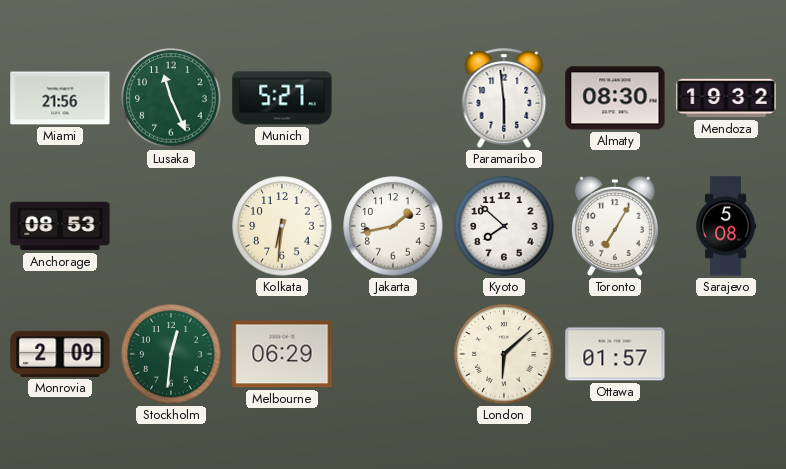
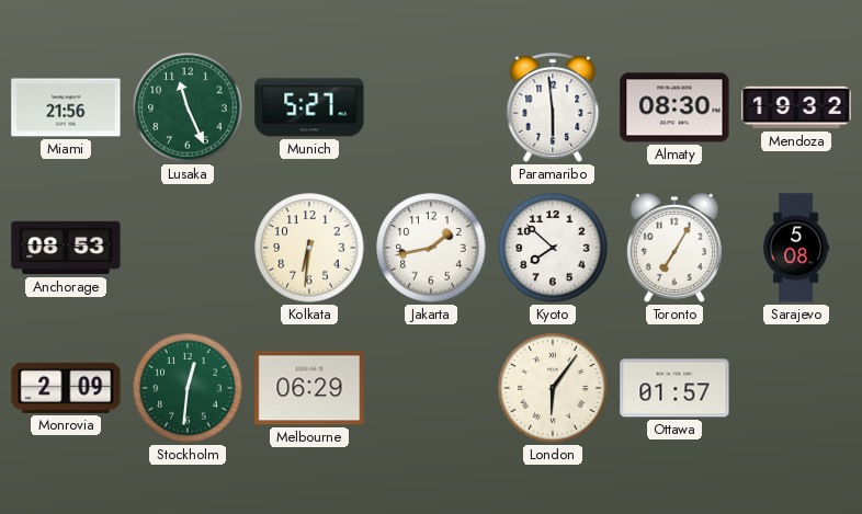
London: 6:08 -> 6:06 (553, 388)
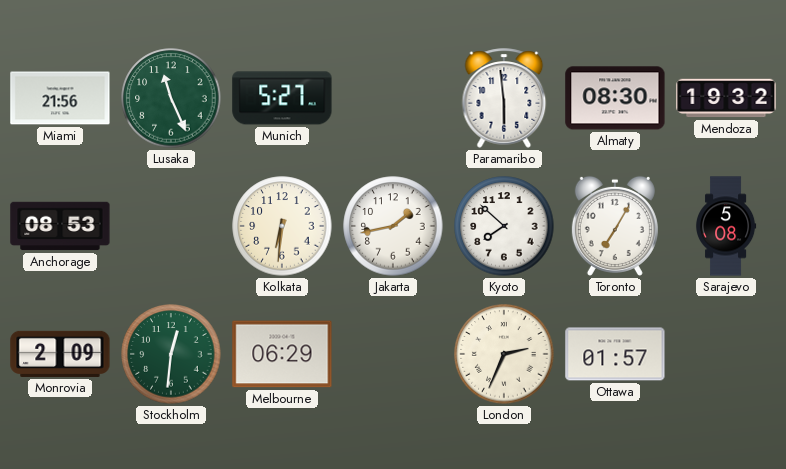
London: 6:06 -> 2:34 (504, 354)
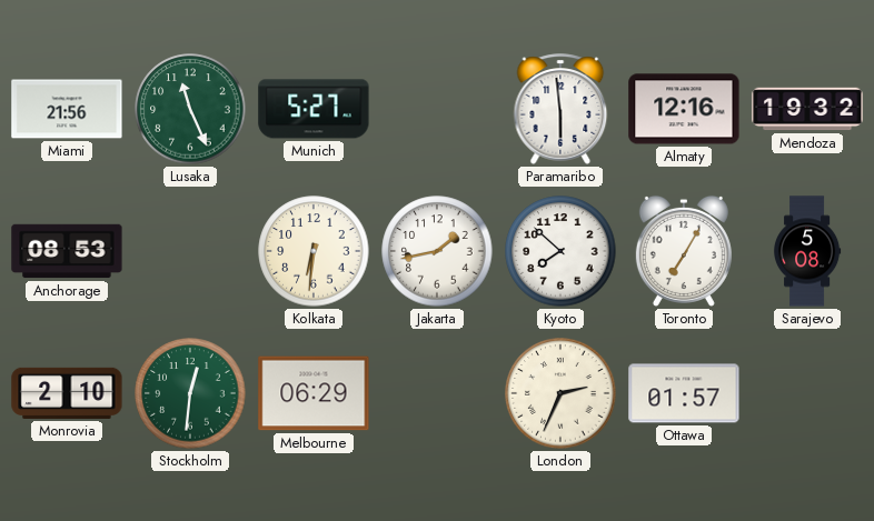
Almaty: 08:30 -> 12:16 (684, 109)
Monrovia: 2:09 -> 2:10 (67, 393)
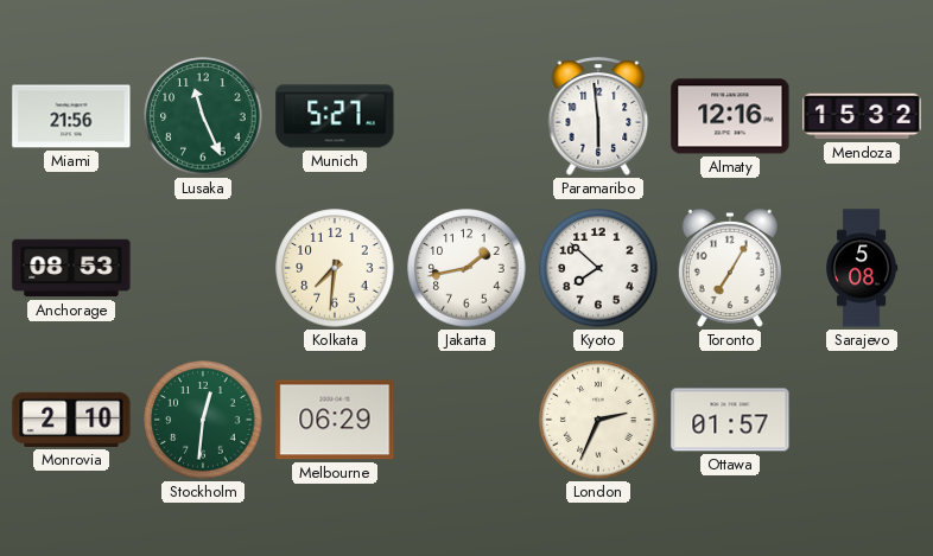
Mendoza: 19:32 -> 15:32 (862, 116)
Kolkata: 6:31 -> 7:31 (335, 268)
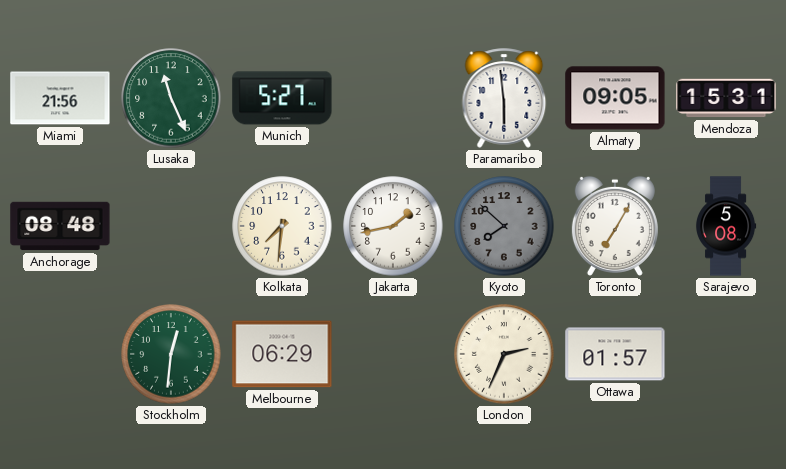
Almaty: 12:16 -> 09:05 (615, 98)
Mendoza: 15:32 -> 15:31 (726, 98)
Anchorage: 08:53 -> 08:48 (60, 226)
Kyoto dial: white -> grey (504, 226)
Monrovia: 2:10 -> none (71, 420)
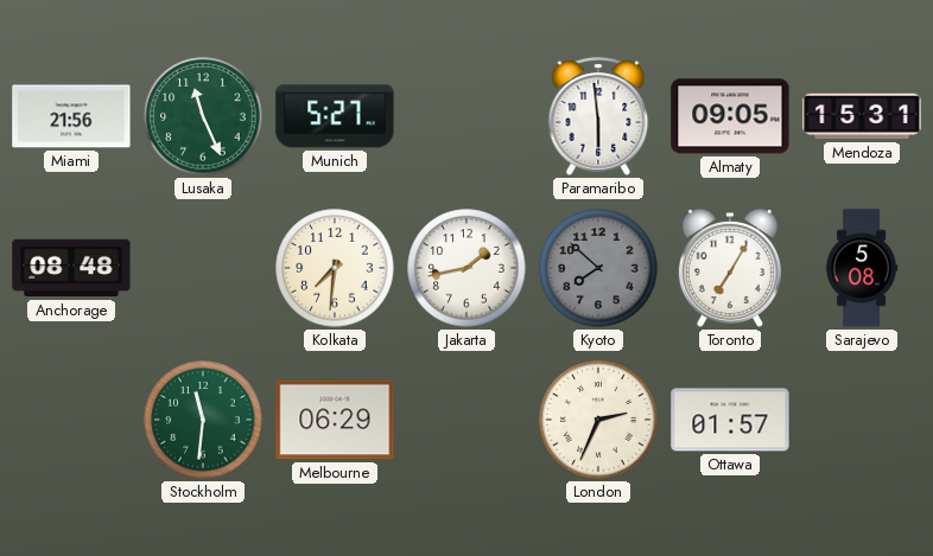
Stockholm: 12:31 -> 11:31 (203, 420)
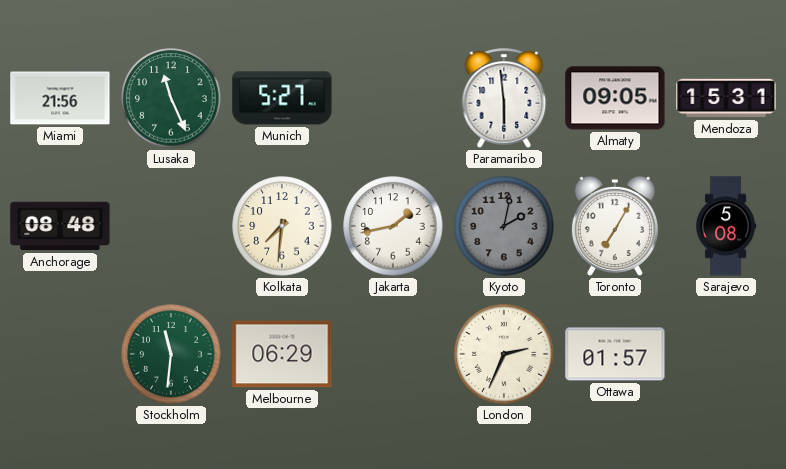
Kyoto: 7:52 -> 2:02 (504, 226)
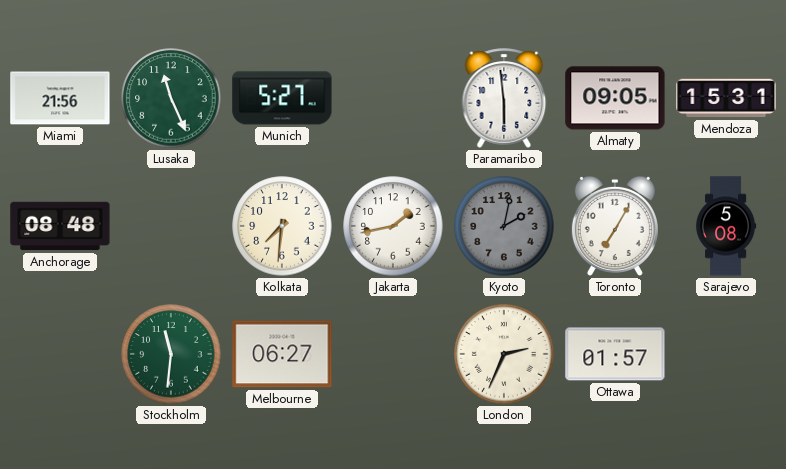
Melbourne: 06:29 -> 06:27 (282, 354)
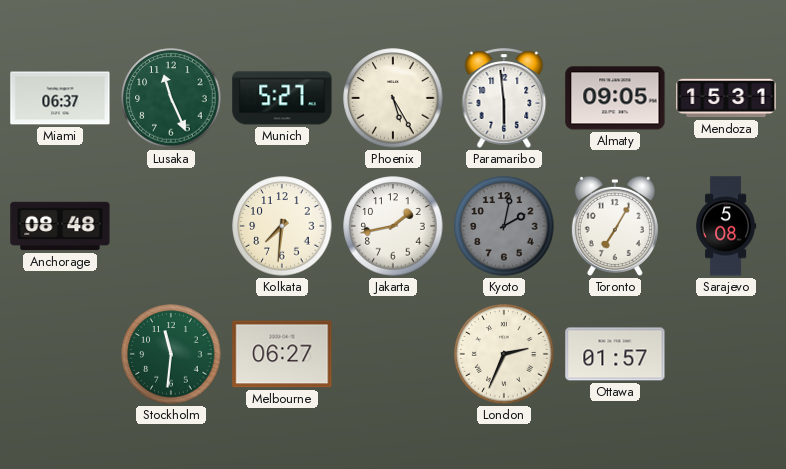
Miami: 21:56 -> 06:37 (60, 98)
Phoenix: none -> 5:25 (393, 98)
